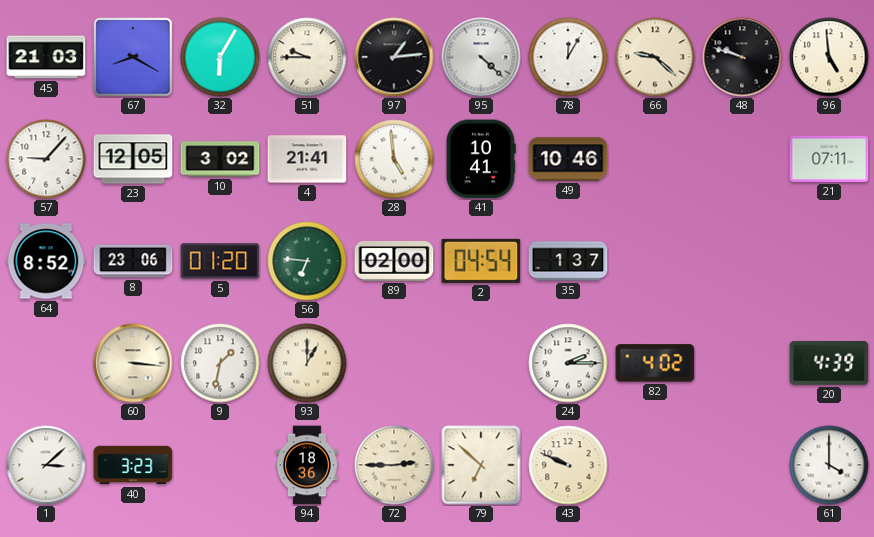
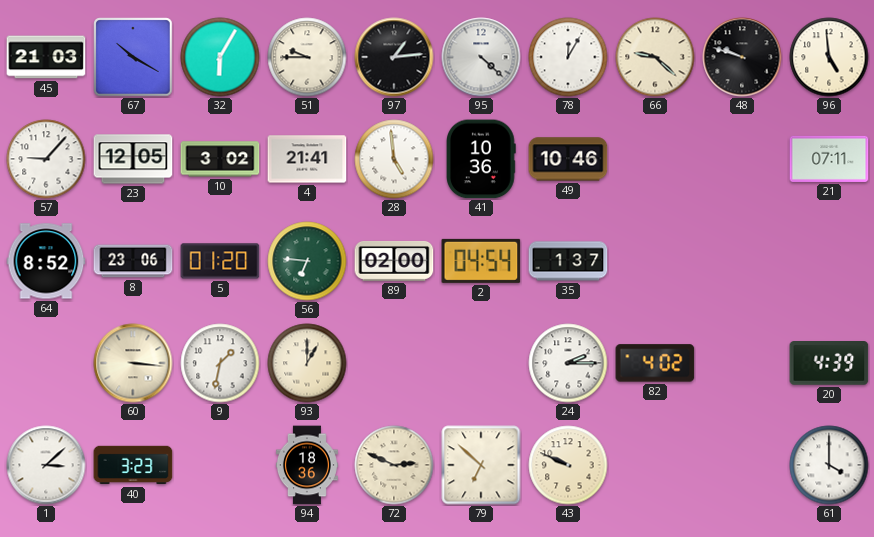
67: 8:20 -> 10:20 (133, 57)
41: 10:41 -> 10:36 (482, 159)
72: 2:45 -> 2:49 (394, 465)
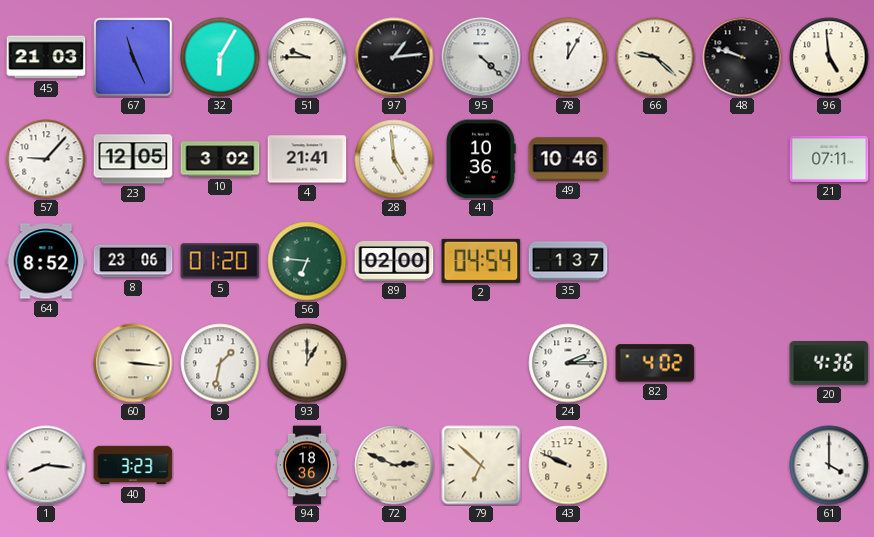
67: 10:20 -> 11:26 (133, 57)
20: 4:39 -> 4:36 (829, 364)
1: 3:08 -> 8:16 (46, 465)
